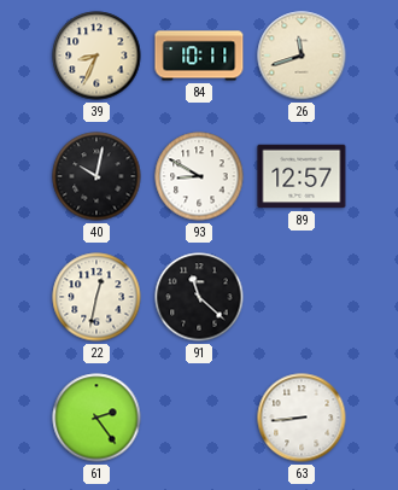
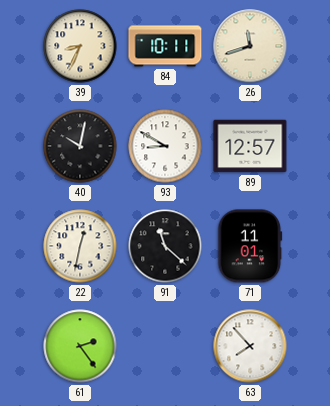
71: none -> 11:01 (250, 246)
63: 8:44 -> 7:53 (250, 346)
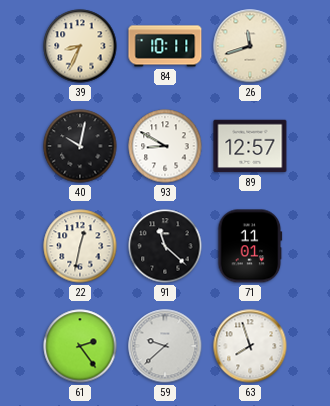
59: none -> 9:38 (165, 346)
63: 7:53 -> 7:57 (250, 346)
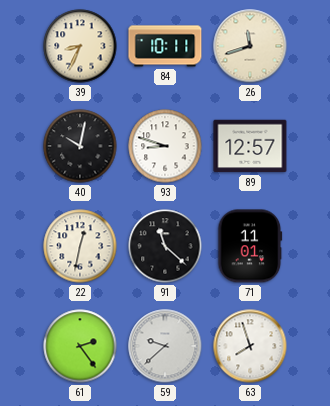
93: 8:50 -> 8:48 (165, 146)
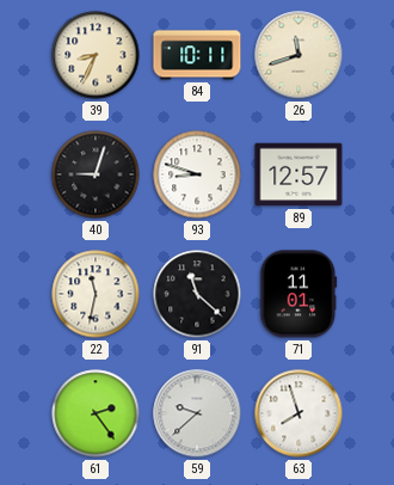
40: 10:02 -> 9:03 (96, 174)
22: 12:32 -> 11:32 (96, 294)
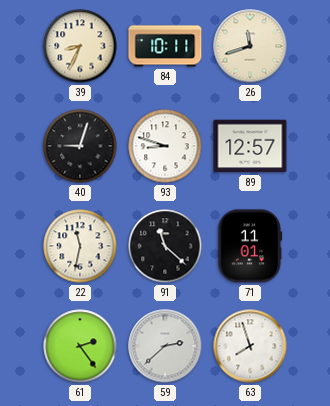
59: 9:38 -> 2:38 (165, 346)
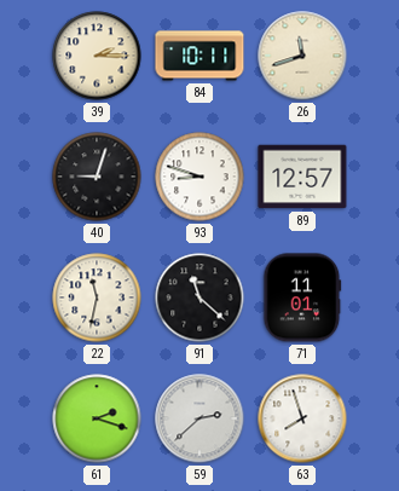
39: 8:34 -> 2:15 (97, 56)
61: 2:24 -> 2:18 (97, 418)
